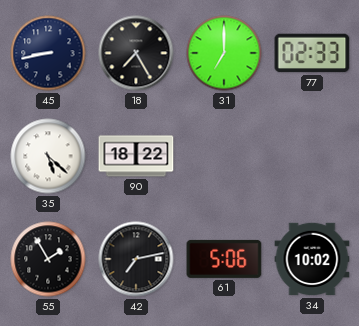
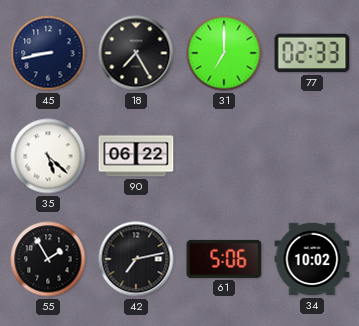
90: 18:22 -> 06:22 (136, 156)
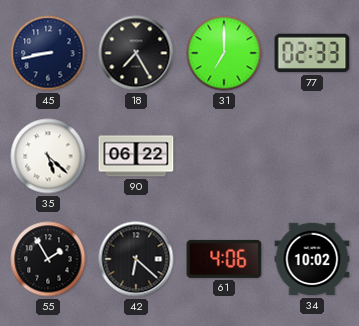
42: 7:13 -> 6:22 (136, 259)
61: 5:06 -> 4:06 (224, 259)
